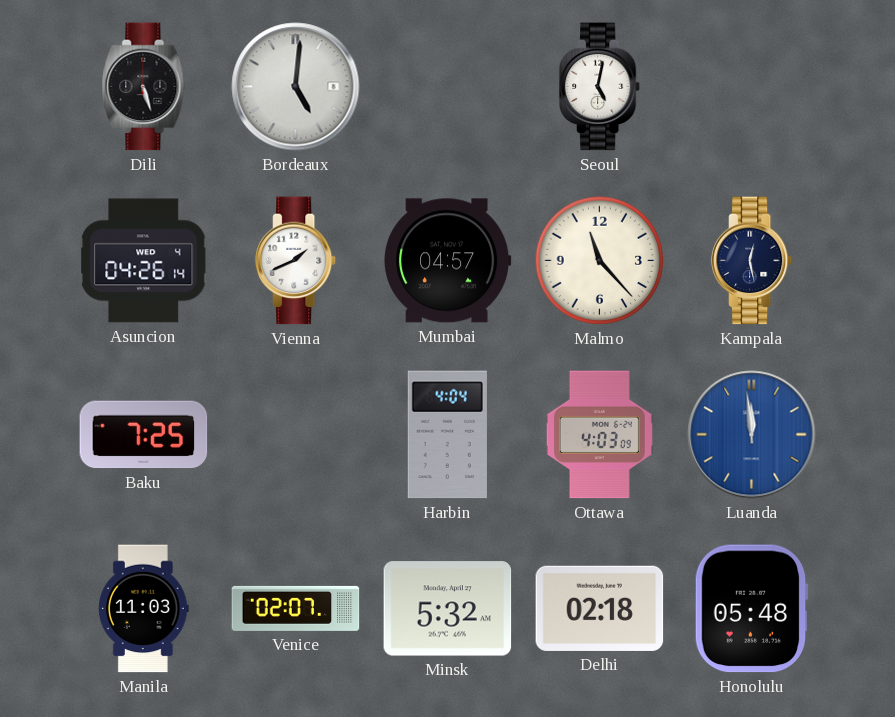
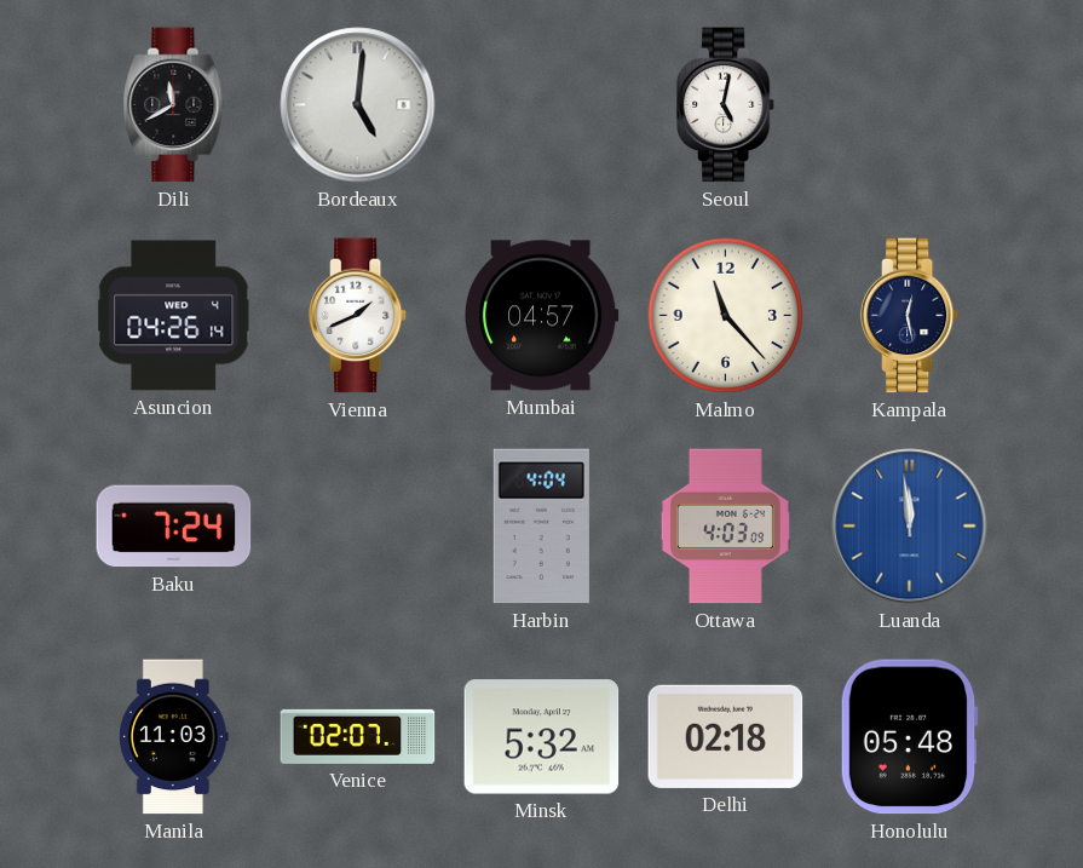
Dili: 5:27 -> 11:40 (174, 105)
Baku: 7:25 -> 7:24 (174, 527)
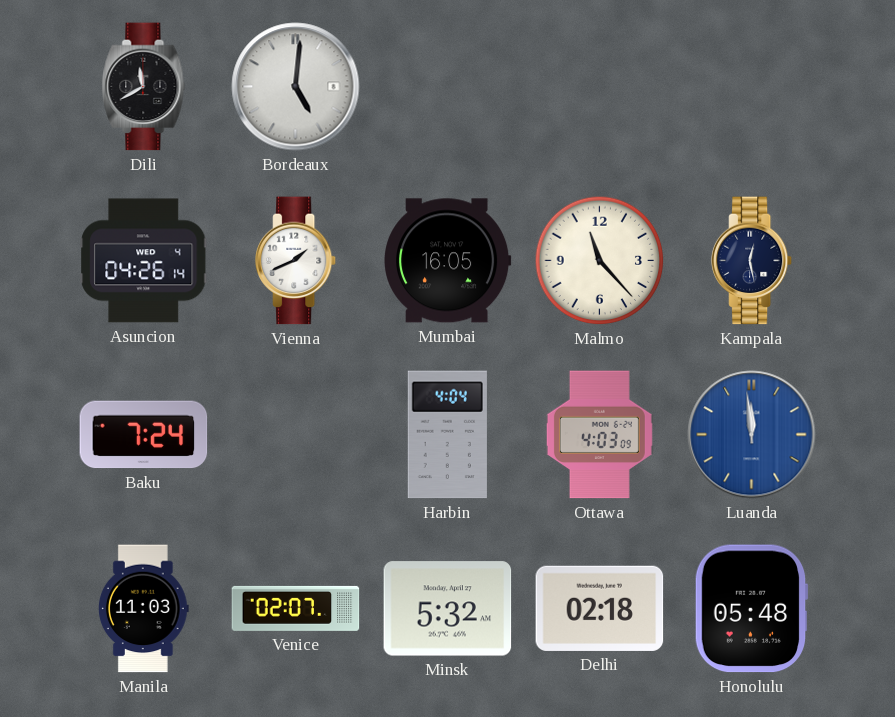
Seoul: 5:02 -> none (726, 105)
Mumbai: 04:57 -> 16:05 (448, 261)
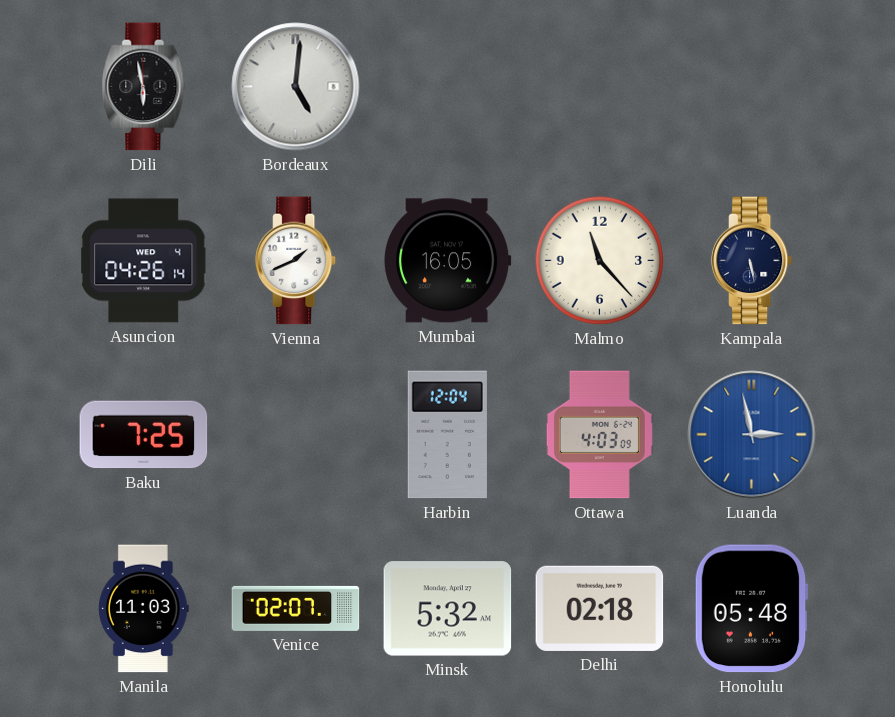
Dili: 11:40 -> 5:58 (144, 87)
Kampala: 12:28 -> 5:28 (752, 261)
Baku: 7:24 -> 7:25 (144, 435)
Harbin: 4:04 -> 12:04 (447, 435)
Luanda: 11:59 -> 2:58 (752, 435)
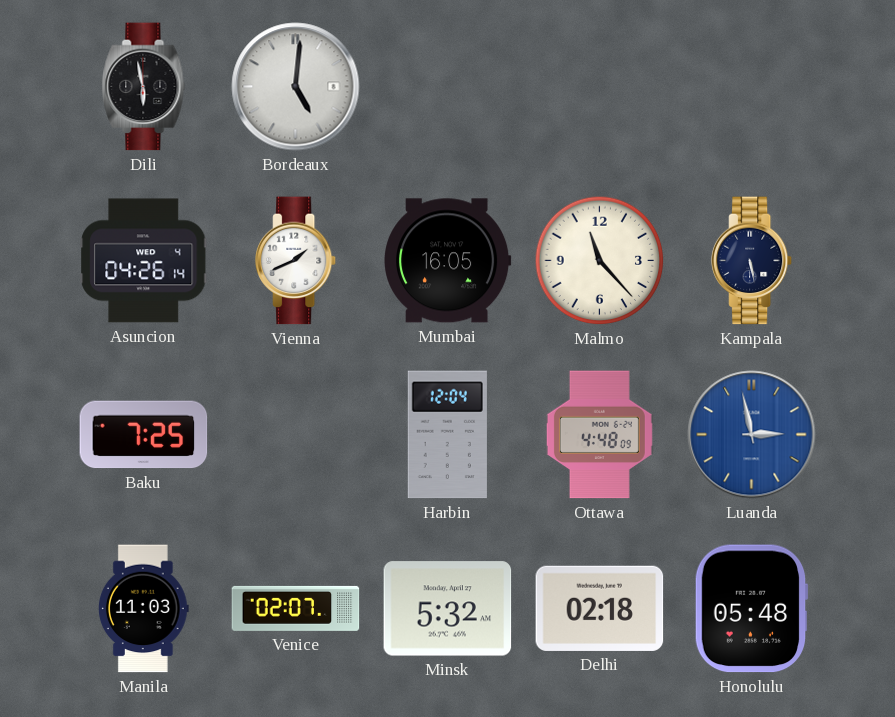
Ottawa: 4:03 -> 4:48 (599, 435)
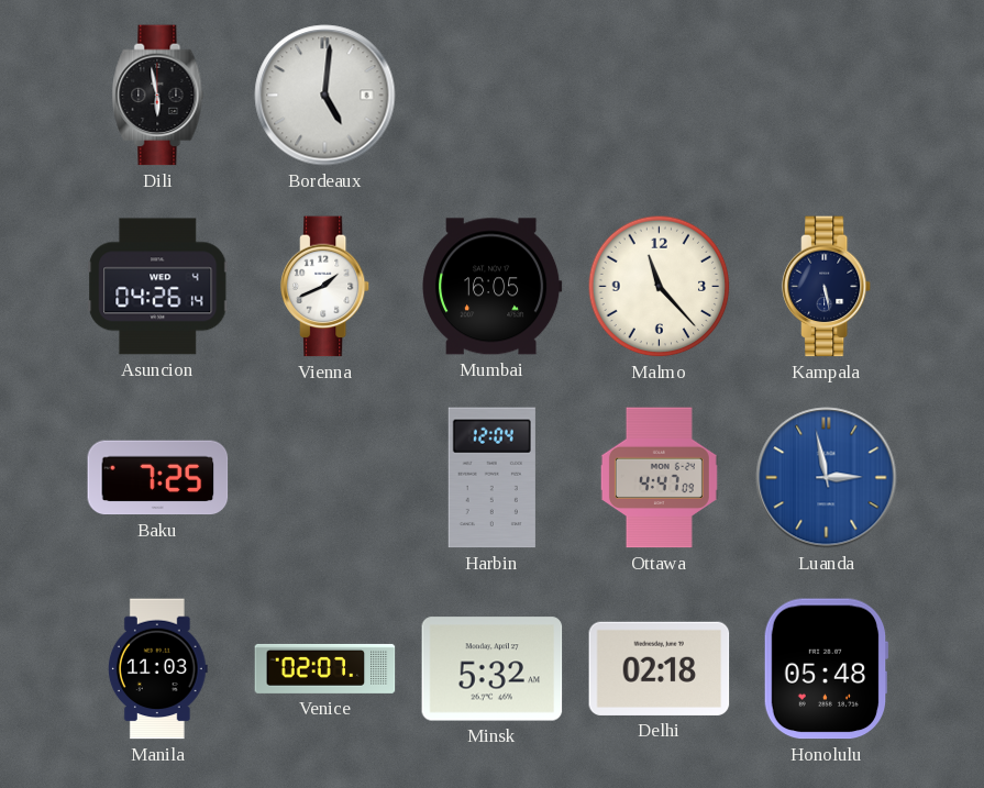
Ottawa: 4:48 -> 4:47 (659, 478)
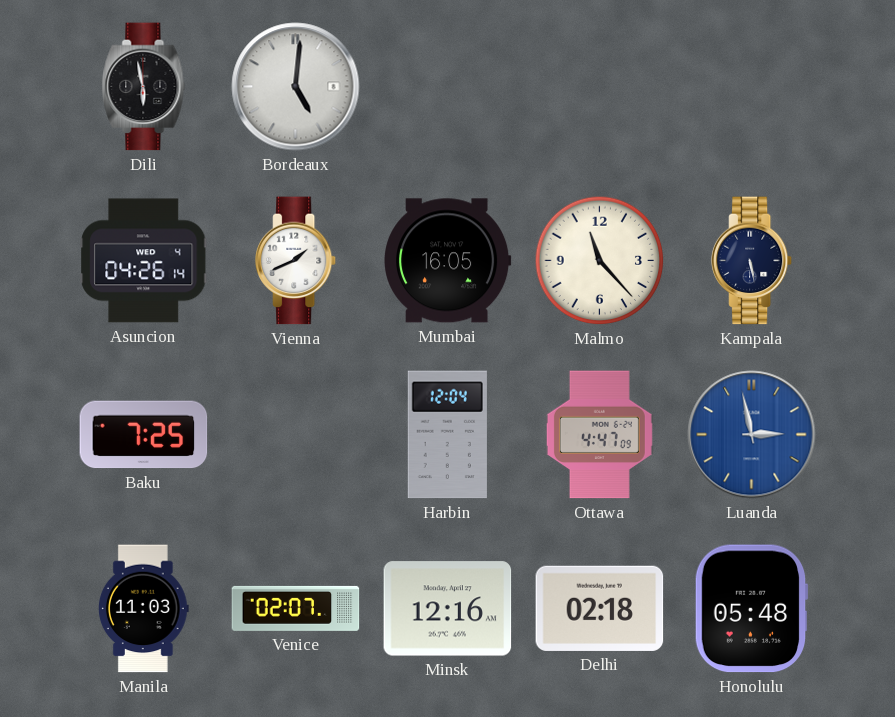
Minsk: 5:32 -> 12:16 (448, 609)
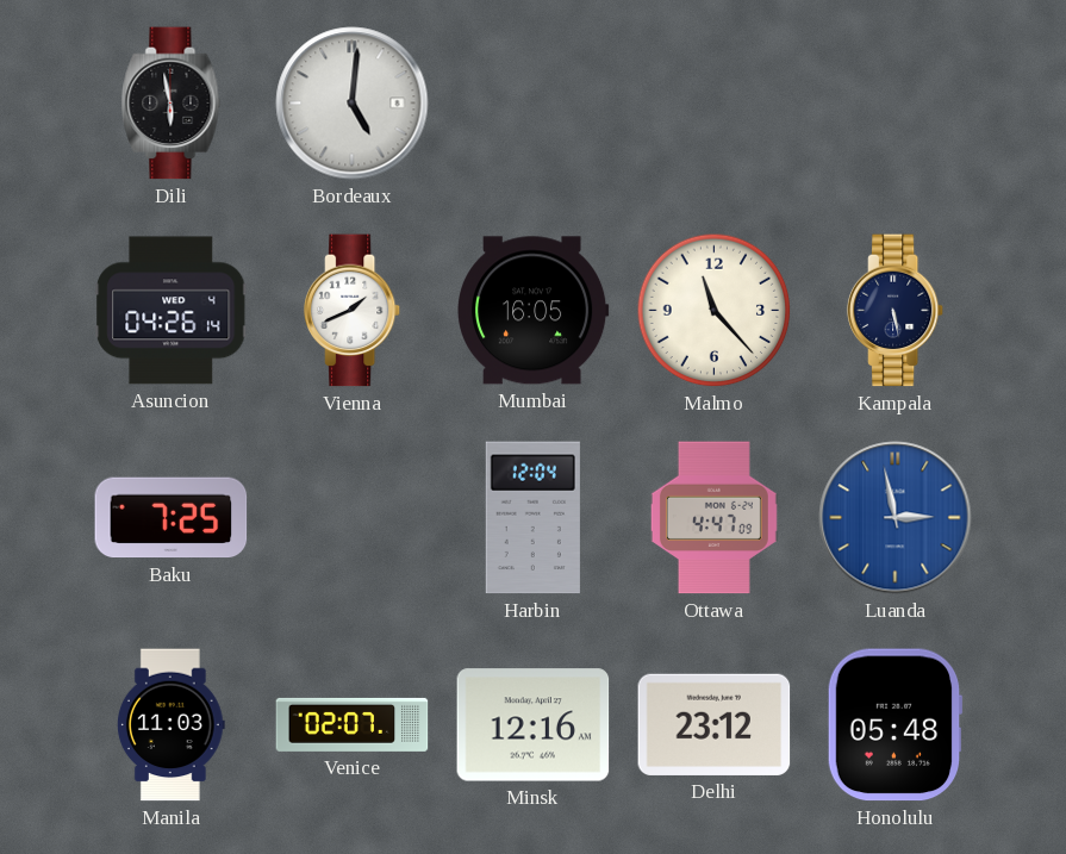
Delhi: 02:18 -> 23:12 (715, 724)
